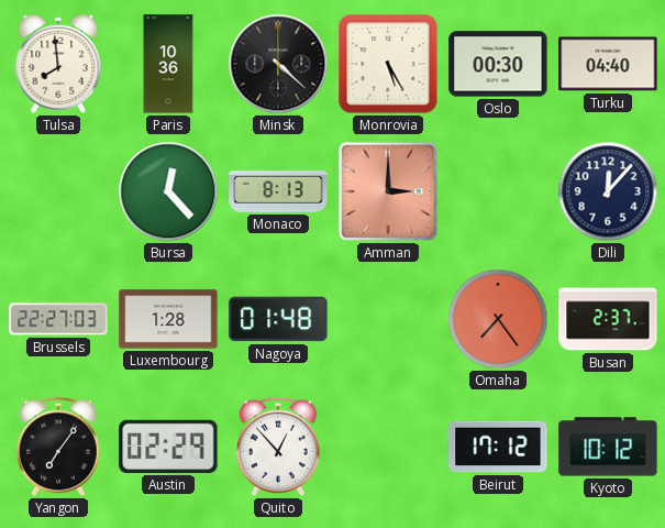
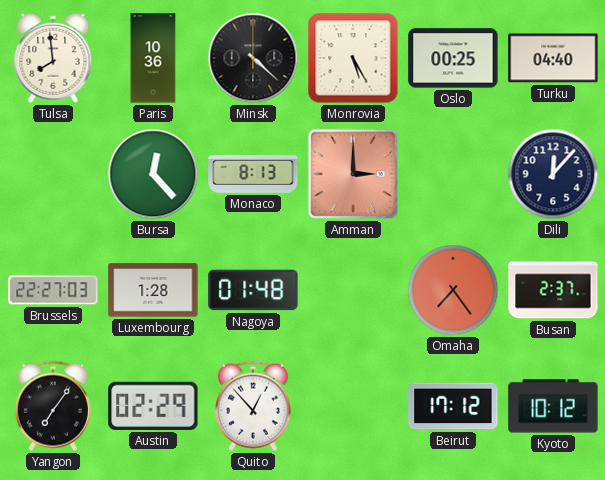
Oslo: 00:30 -> 00:25 (453, 58)
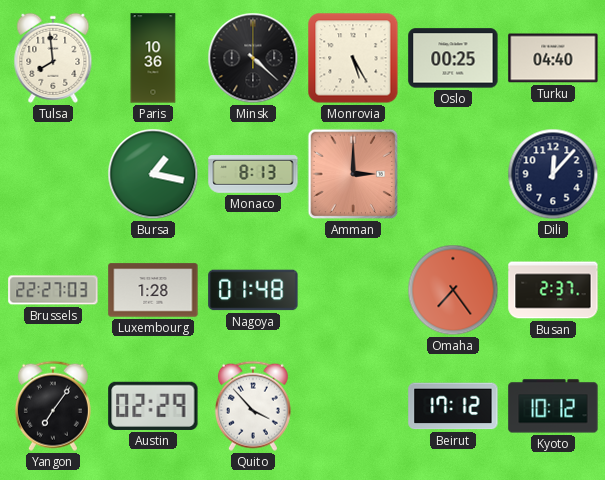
Bursa: 12:23 -> 1:17 (153, 174)
Quito: 12:53 -> 3:53 (253, 406)
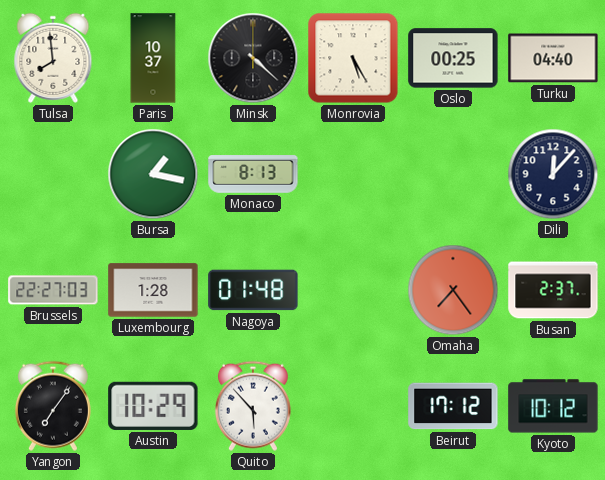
Paris: 10:36 -> 10:37 (153, 58)
Amman: 3:00 -> none (353, 174)
Austin: 02:29 -> 10:29 (153, 406)
Quito: 3:53 -> 5:53 (253, 406)
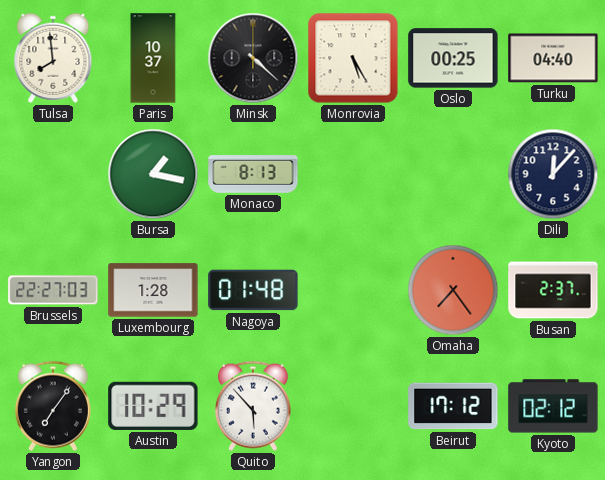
Kyoto: 10:12 -> 02:12 (553, 406)
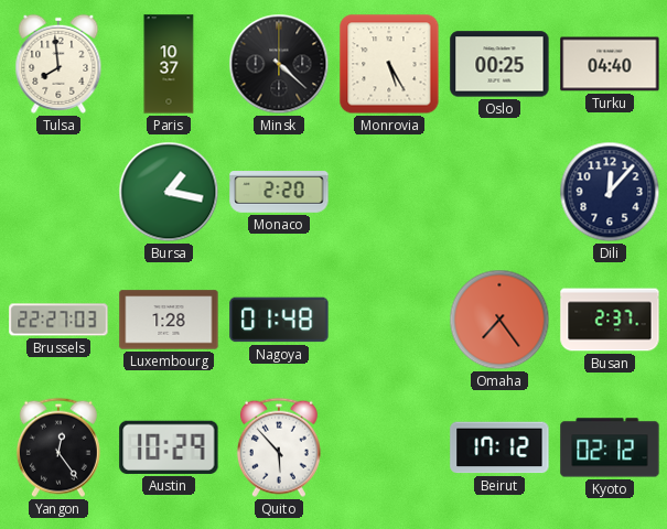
Monaco: 8:13 -> 2:20 (279, 192)
Yangon: 7:06 -> 12:24 (58, 447)
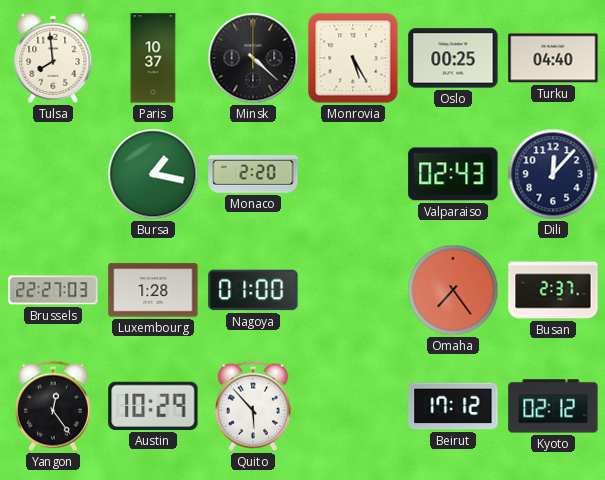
Valparaiso: none -> 02:43 (453, 174)
Nagoya: 01:48 -> 01:00 (253, 290)
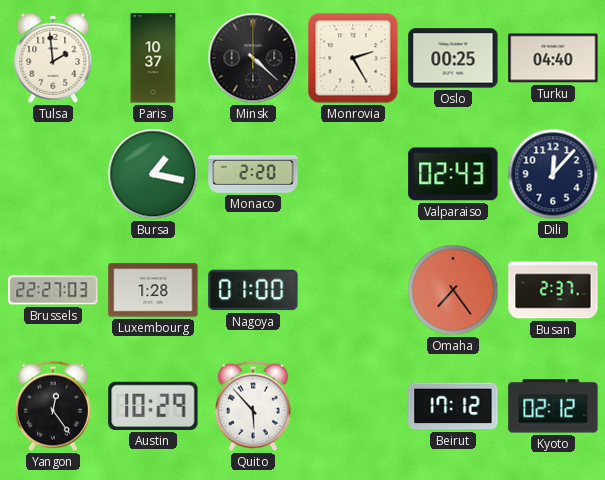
Tulsa: 7:59 -> 1:59 (53, 58)
Monrovia: 5:25 -> 2:25 (353, 58)
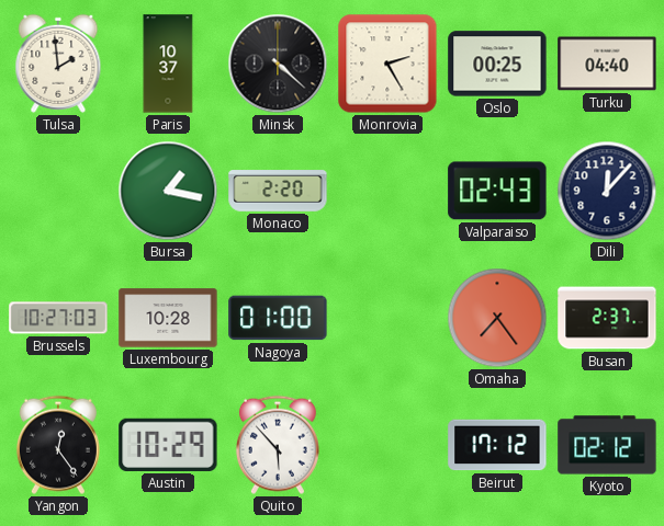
Brussels: 22:27 -> 10:27 (58, 318)
Luxembourg: 1:28 -> 10:28 (168, 318)
